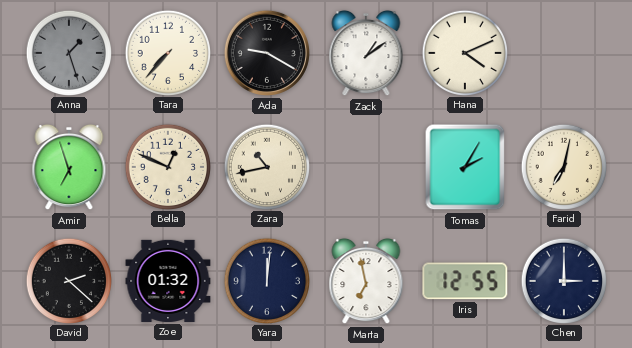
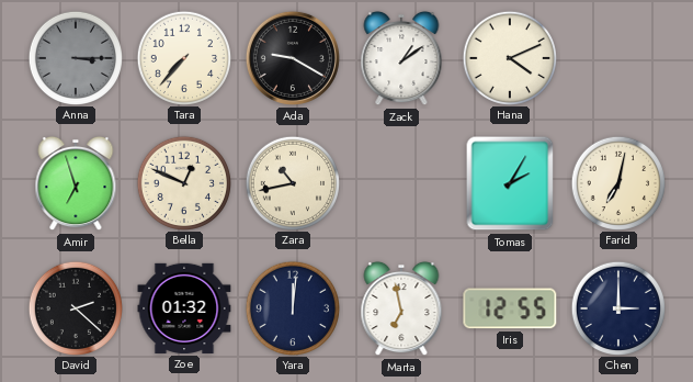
Anna: 1:27 -> 3:15 (75, 57)
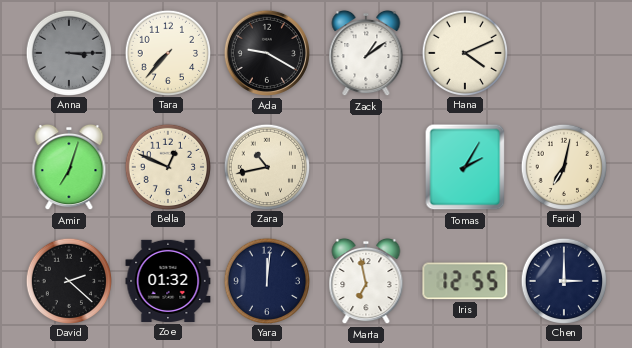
Amir: 6:57 -> 7:03 (69, 167)
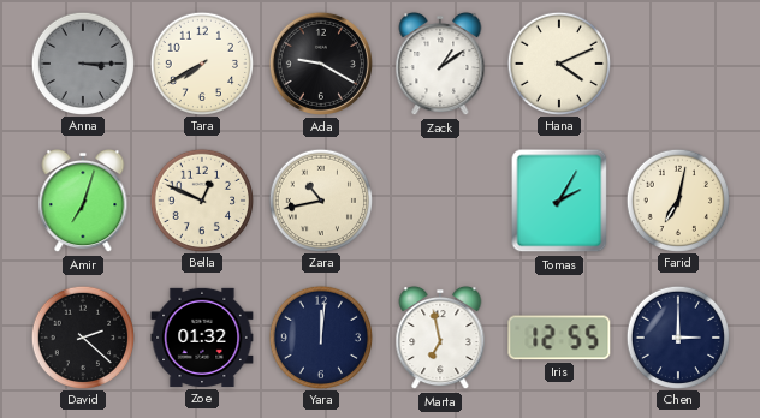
Tara: 7:37 -> 7:40 (201, 62)
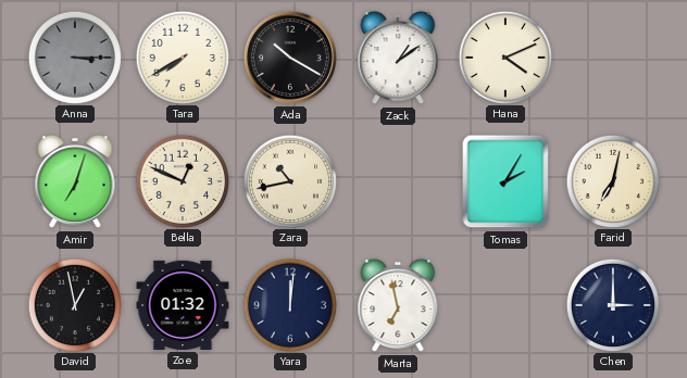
Ada: 9:20 -> 10:20 (290, 58)
David: 2:22 -> 12:58 (74, 304)
Iris: 12:55 -> none (559, 338)
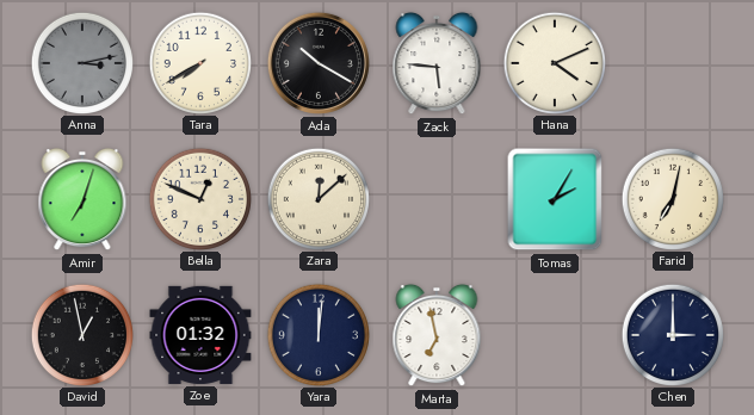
Anna: 3:15 -> 3:13 (81, 62)
Zack: 1:09 -> 5:46 (437, 63)
Zara: 10:43 -> 12:08 (317, 198)
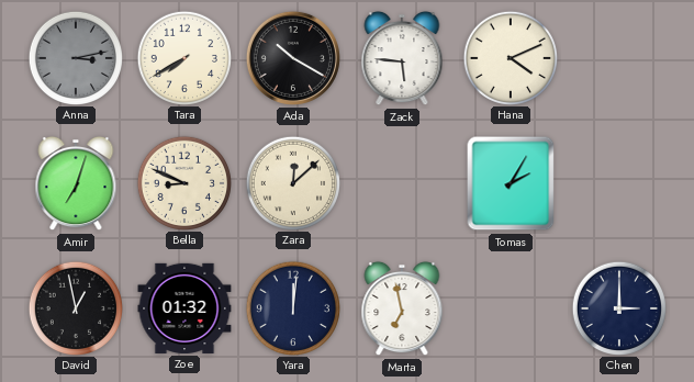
Bella: 12:49 -> 8:49 (183, 182)
Farid: 7:02 -> none (672, 198)
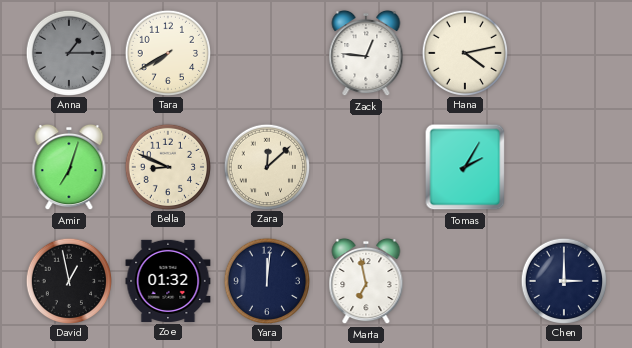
Anna: 3:13 -> 1:15 (68, 52)
Ada: 10:20 -> none (293, 58)
Zack: 5:46 -> 12:46 (366, 53)
Hana: 4:11 -> 4:13 (464, 52)
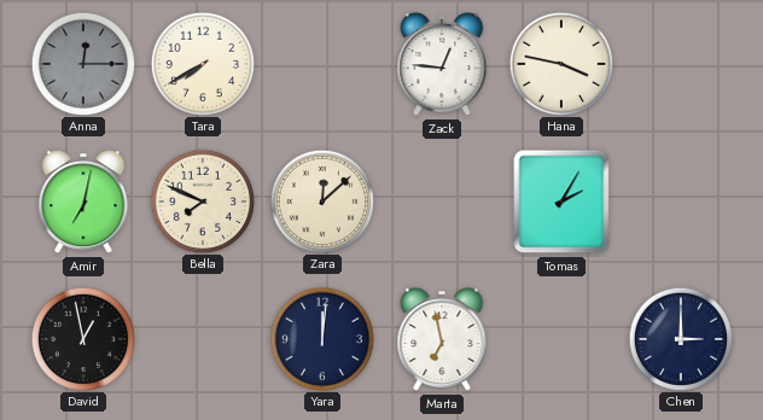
Anna: 1:15 -> 12:15 (82, 63)
Hana: 4:13 -> 3:47 (560, 63)
Amir: 7:03 -> 7:02 (83, 202)
Bella: 8:49 -> 7:49 (202, 200)
Zoe: 01:32 -> none (168, 281)
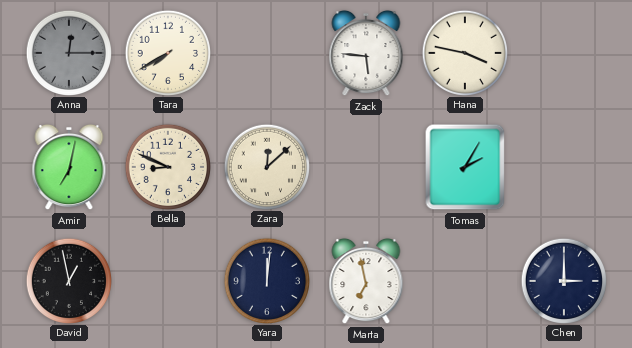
Zack: 12:46 -> 5:46 (366, 53)
Bella: 7:49 -> 8:49 (167, 166)
